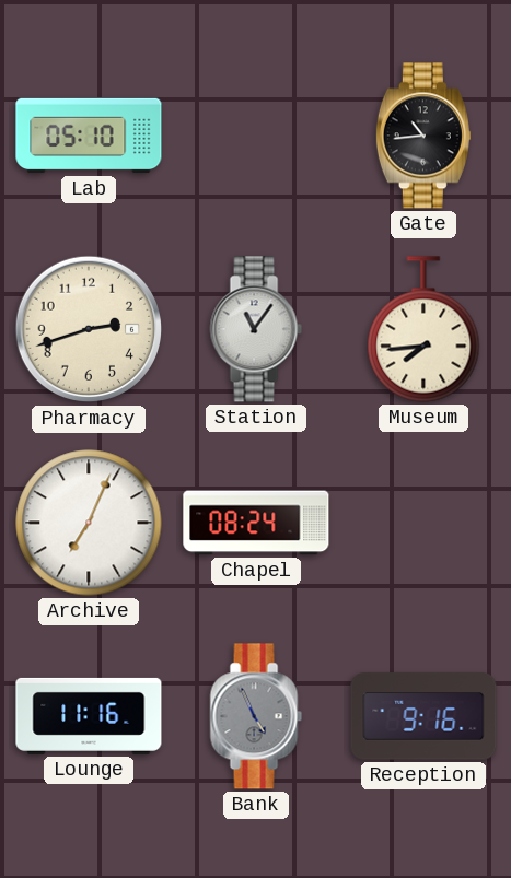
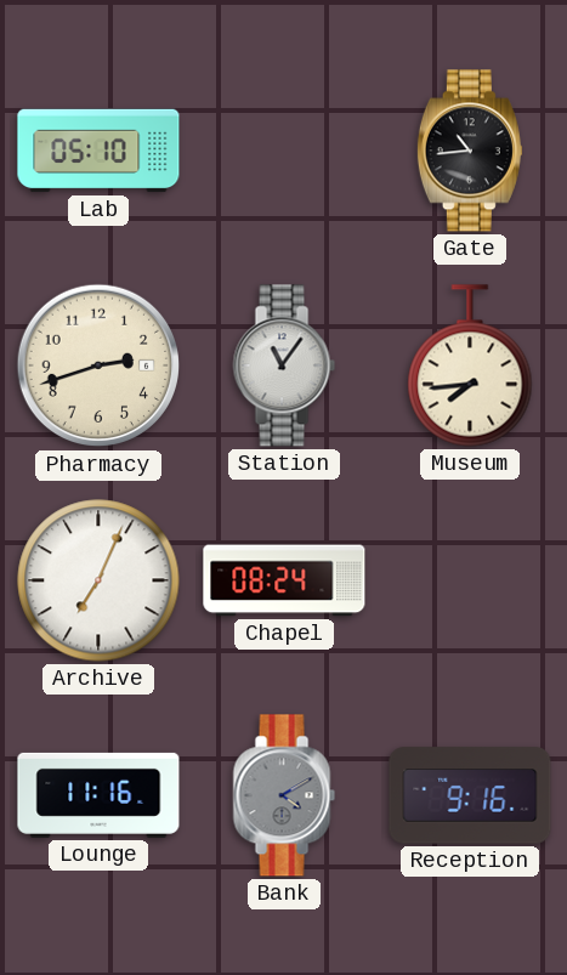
Bank: 4:56 -> 4:10 (284, 795)
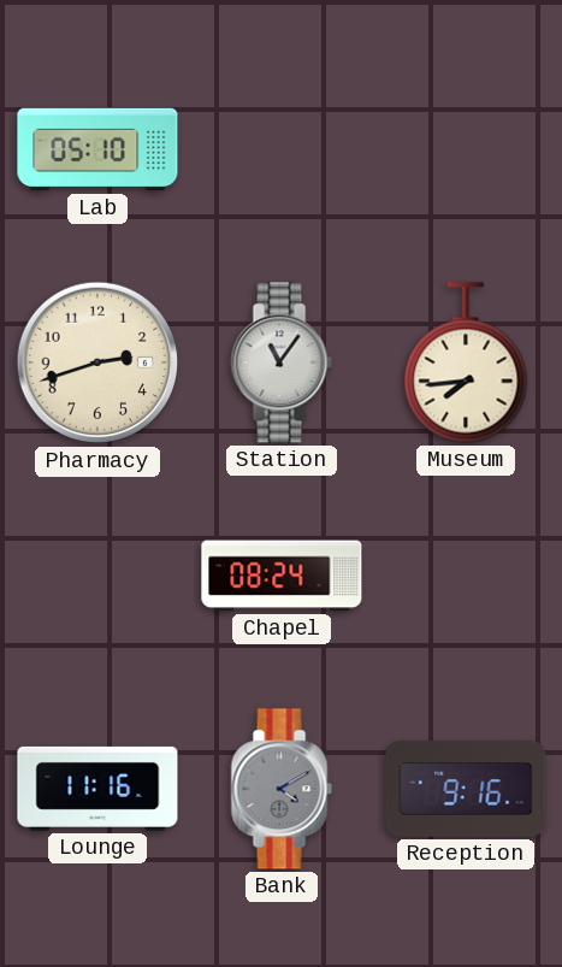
Gate: 10:44 -> none (470, 151)
Archive: 7:04 -> none (98, 580)
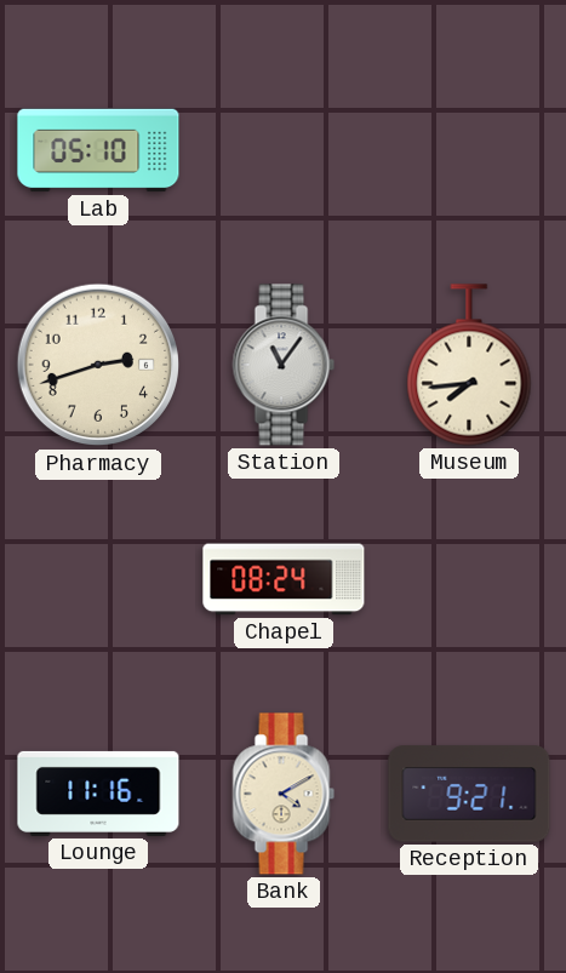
Bank dial: grey -> cream (284, 794)
Reception: 9:16 -> 9:21 (469, 794)
